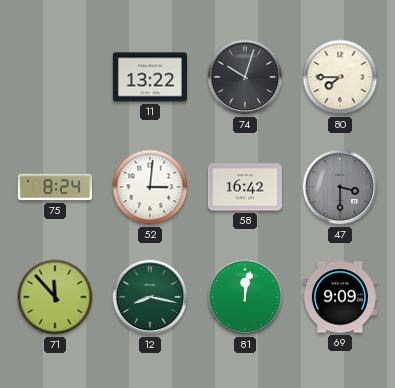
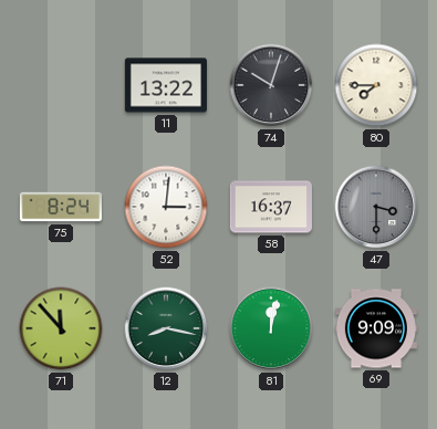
58: 16:42 -> 16:37 (271, 207)
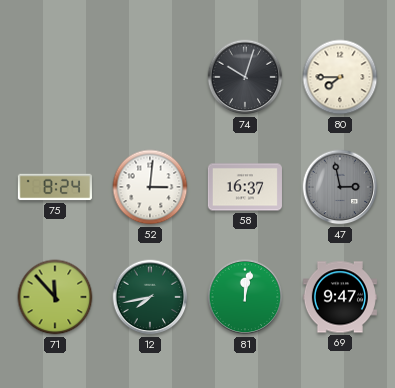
11: 13:22 -> none (166, 85)
47: 3:30 -> 2:58 (340, 187)
12: 8:17 -> 7:43 (150, 297)
69: 9:09 -> 9:47 (340, 297)
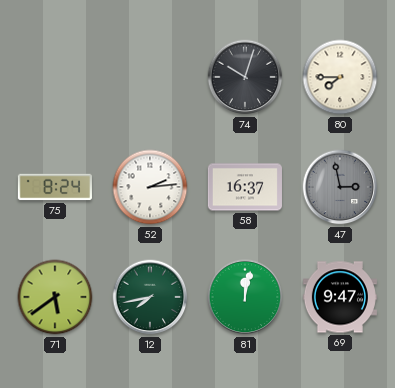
52: 3:01 -> 2:14 (150, 187)
71: 11:53 -> 5:39 (55, 297)
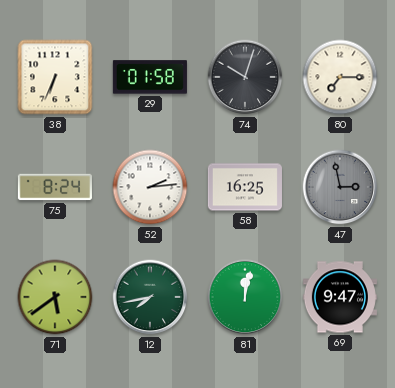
38: none -> 6:34 (55, 77)
29: none -> 01:58 (150, 77)
80: 7:45 -> 7:15 (340, 77)
58: 16:37 -> 16:25 (245, 187)
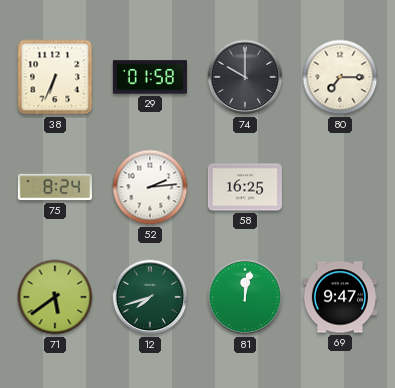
74: 10:03 -> 10:00 (245, 77)
47: 2:58 -> none (340, 187)
12: 7:43 -> 7:42 (150, 297)
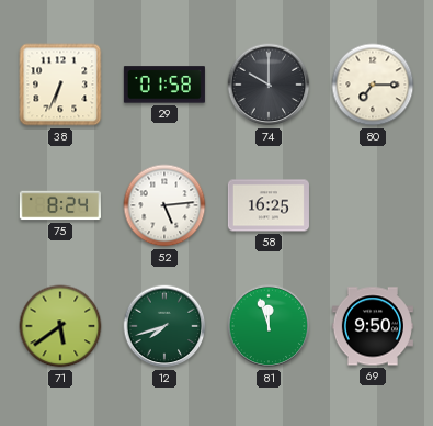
52: 2:14 -> 5:14 (164, 205)
81: 12:02 -> 11:57 (269, 326)
69: 9:47 -> 9:50 (373, 326)
